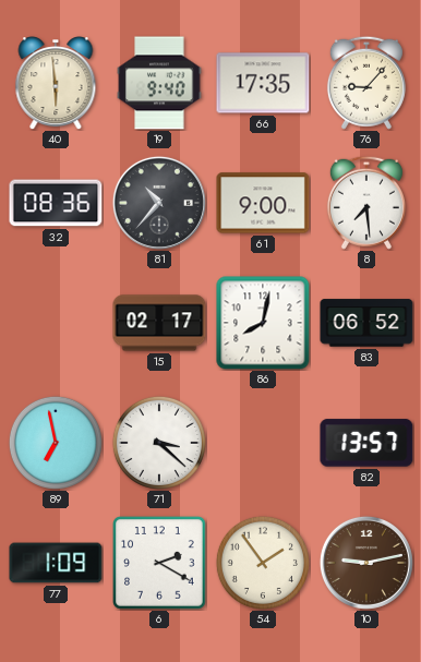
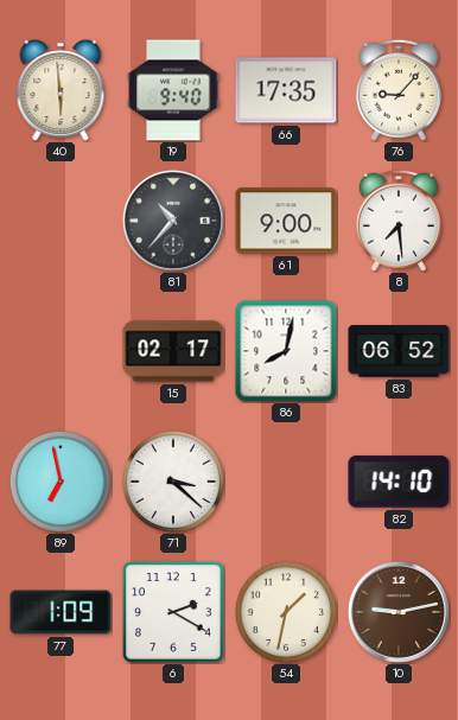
32: 08:36 -> none (56, 203)
82: 13:57 -> 14:10 (399, 482)
54: 1:54 -> 1:32 (286, 612)
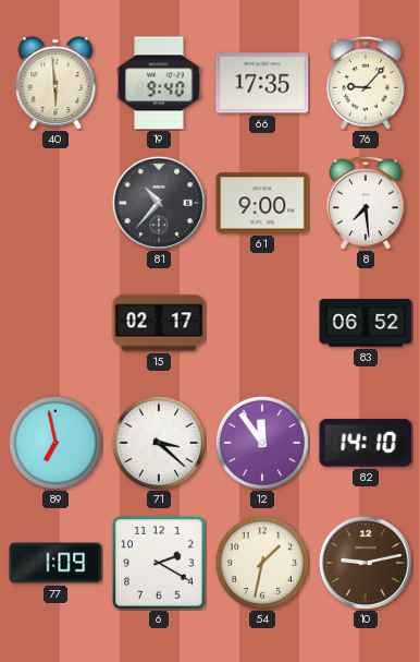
86: 8:02 -> none (286, 351)
12: none -> 11:54 (262, 443)
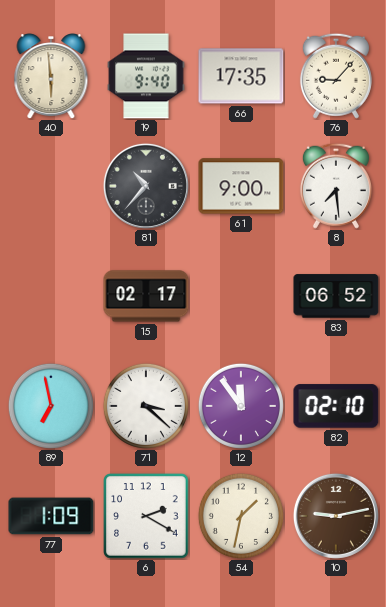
82: 14:10 -> 02:10 (336, 406)
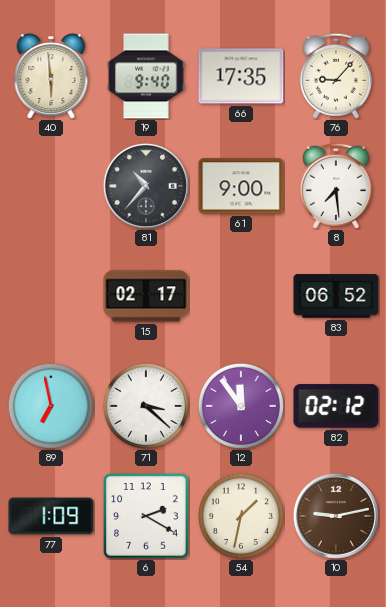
82: 02:10 -> 02:12 (336, 406)
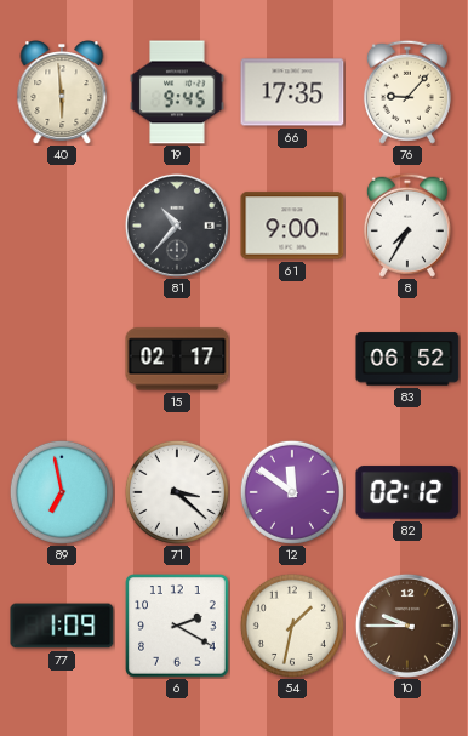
19: 9:40 -> 9:45 (177, 92)
8: 7:29 -> 7:35 (407, 226)
12: 11:54 -> 11:51 (292, 492)
10: 9:13 -> 9:45 (407, 626)
